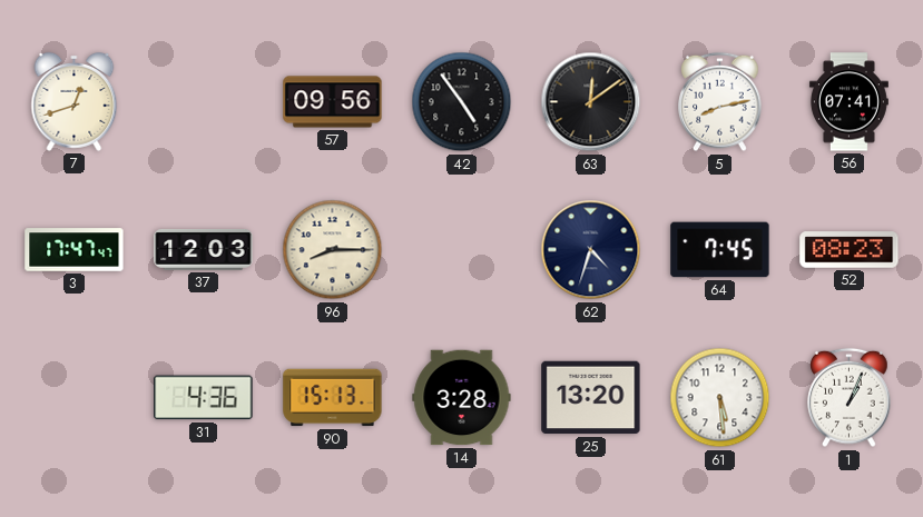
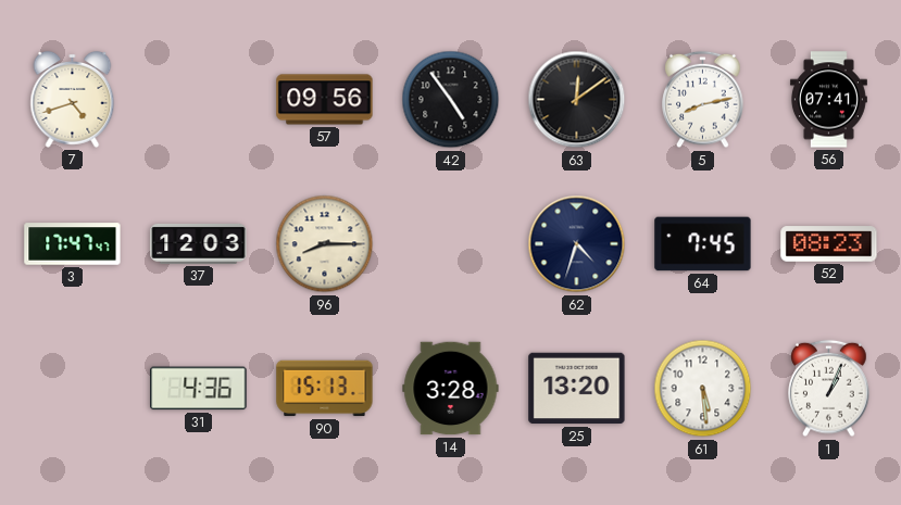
7: 12:42 -> 4:42 (73, 99)
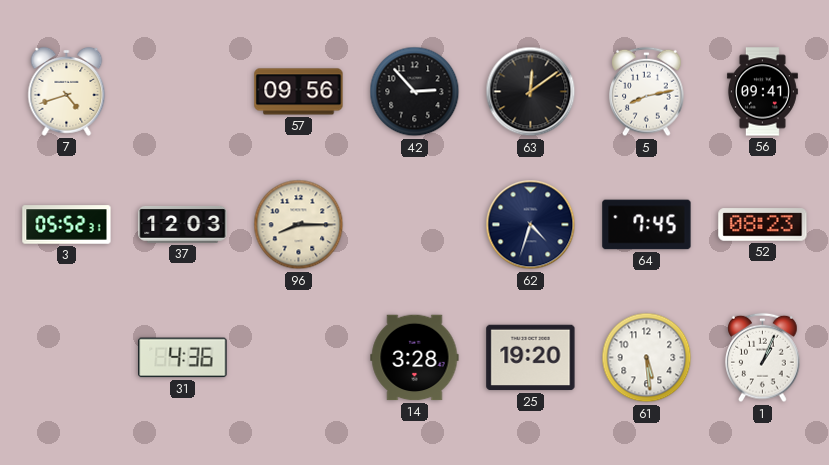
42: 4:54 -> 2:53 (415, 92)
56: 07:41 -> 09:41 (762, 92)
3: 17:47 -> 05:52 (67, 225)
90: 15:13 -> none (325, 389)
25: 13:20 -> 19:20 (531, 358)
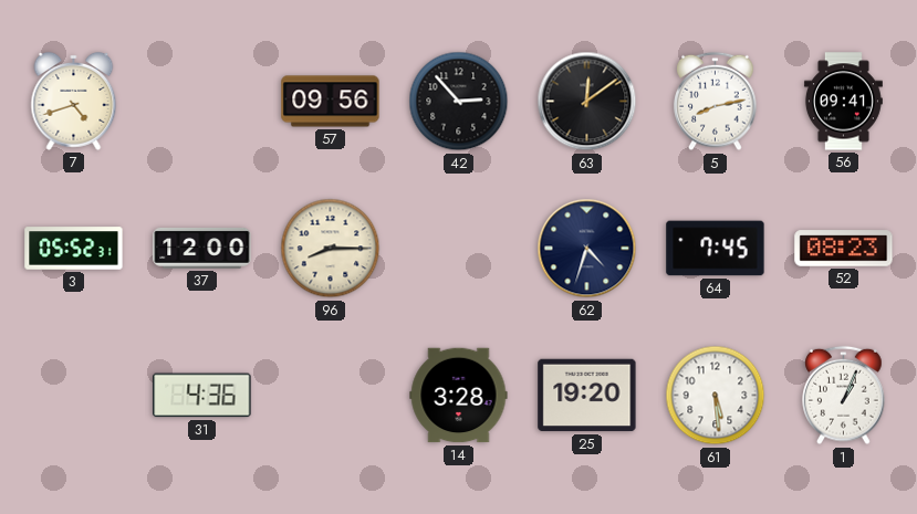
37: 12:03 -> 12:00 (202, 248)
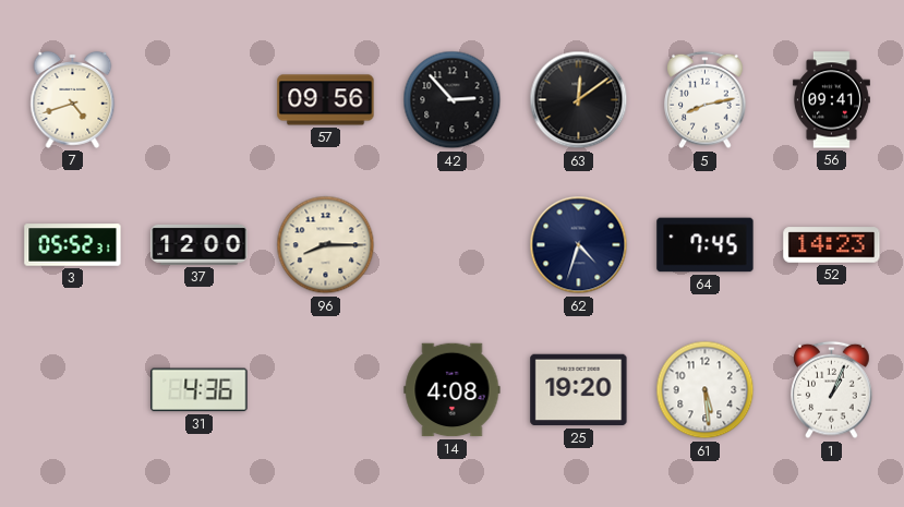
52: 08:23 -> 14:23 (832, 245)
14: 3:28 -> 4:08 (453, 390)
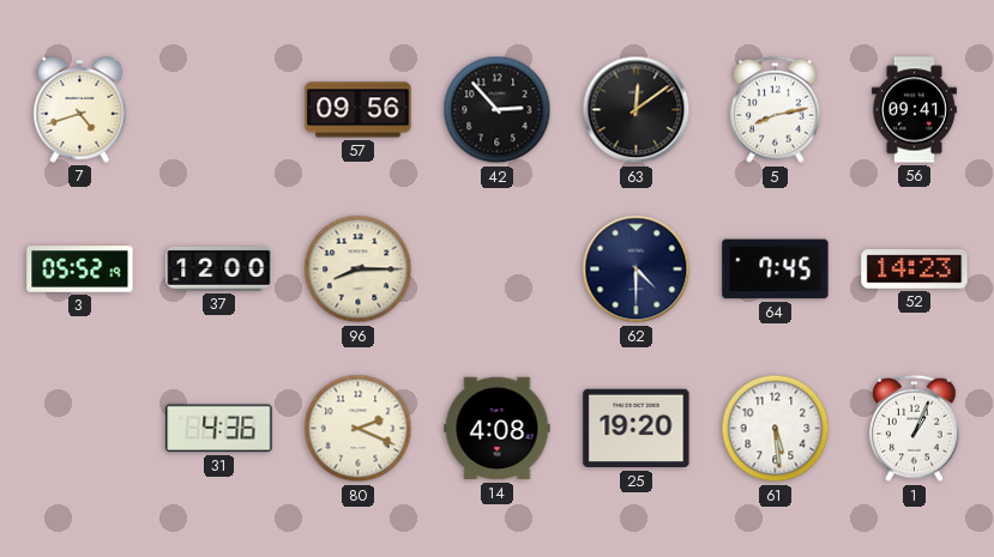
3: 05:52:31 -> 05:52:19 (80, 270)
62: 4:33 -> 4:30 (637, 270)
80: none -> 2:19 (359, 429)
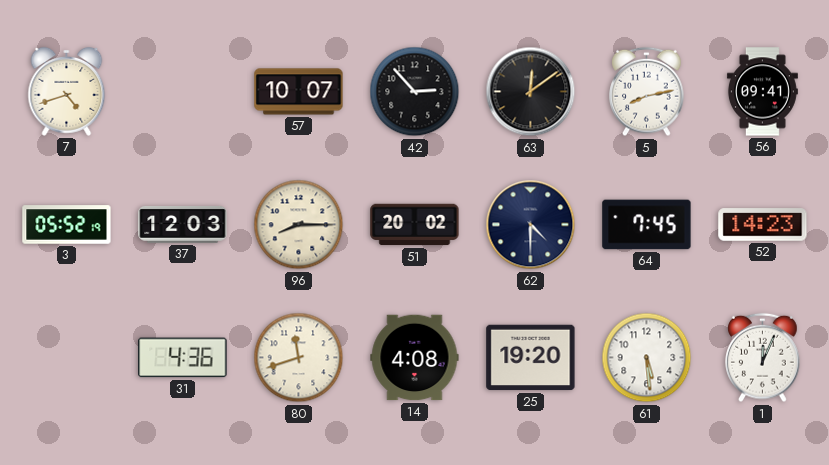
57: 09:56 -> 10:07 (299, 92)
37: 12:00 -> 12:03 (183, 224)
51: none -> 20:02 (415, 225)
80: 2:19 -> 11:42 (299, 358)
1: 1:04 -> 12:04 (763, 358)
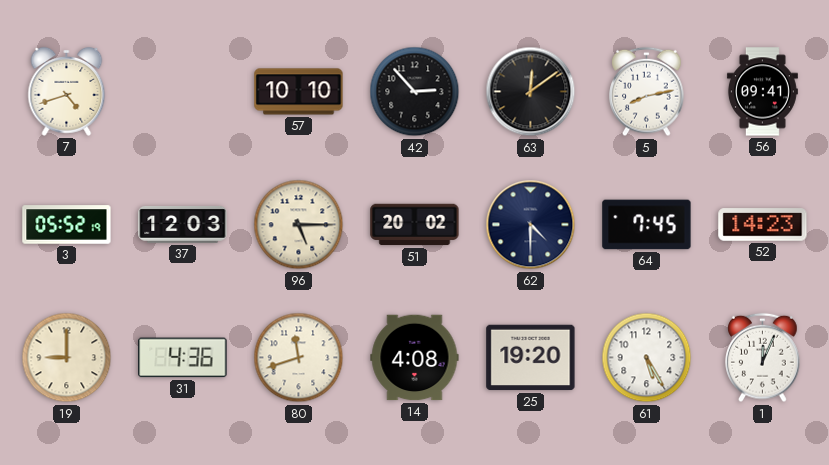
57: 10:07 -> 10:10 (299, 92)
96: 8:15 -> 5:15 (299, 225)
19: none -> 9:00 (67, 358)
61: 5:29 -> 5:25 (647, 358)
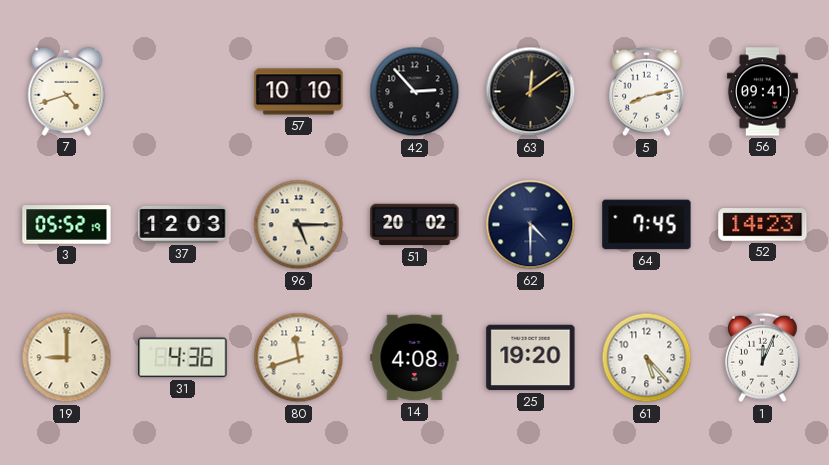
61: 5:25 -> 5:23 (647, 358)
